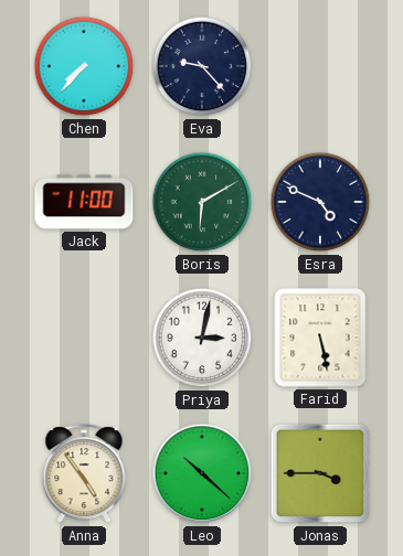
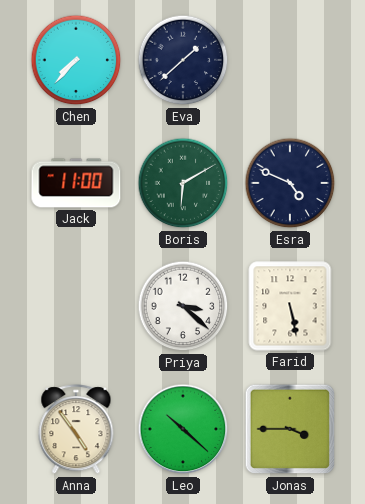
Eva: 9:23 -> 1:38 (183, 60)
Priya: 3:02 -> 3:22 (183, 306)
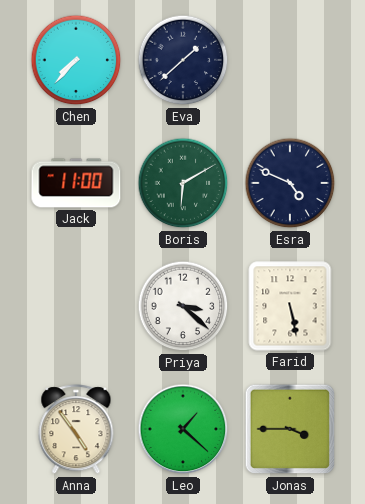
Leo: 10:22 -> 1:22 (183, 429)
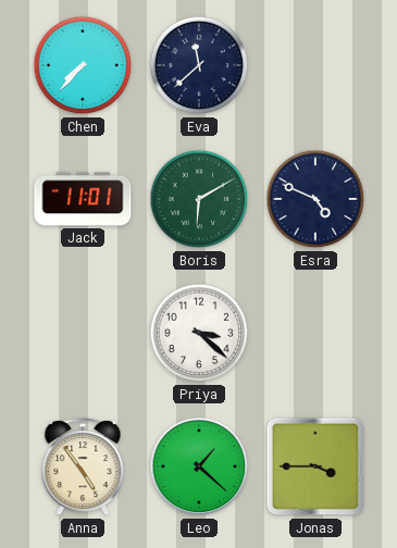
Eva: 1:38 -> 11:38 (199, 65)
Jack: 11:00 -> 11:01 (83, 199)
Farid: 5:28 -> none (290, 306)
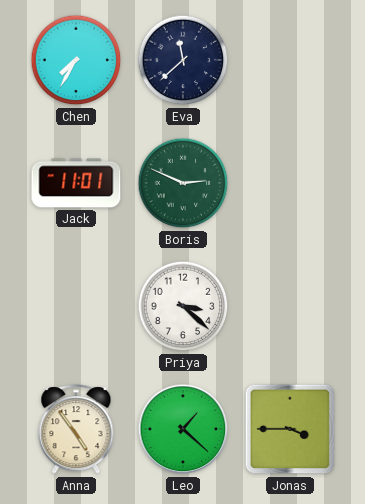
Chen: 7:37 -> 7:35 (76, 60)
Boris: 6:10 -> 2:49 (183, 183)
Esra: 4:49 -> none (315, 199)
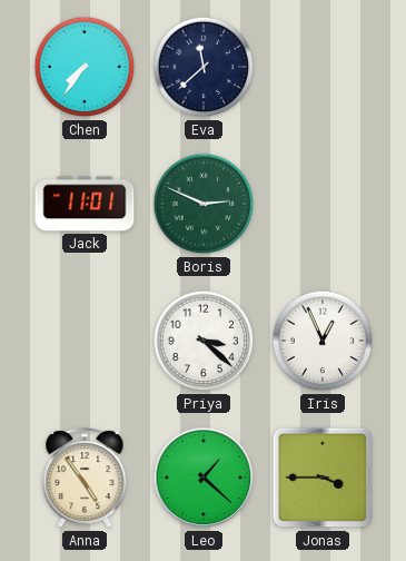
Chen: 7:35 -> 7:36 (85, 67)
Iris: none -> 12:56 (323, 341)
